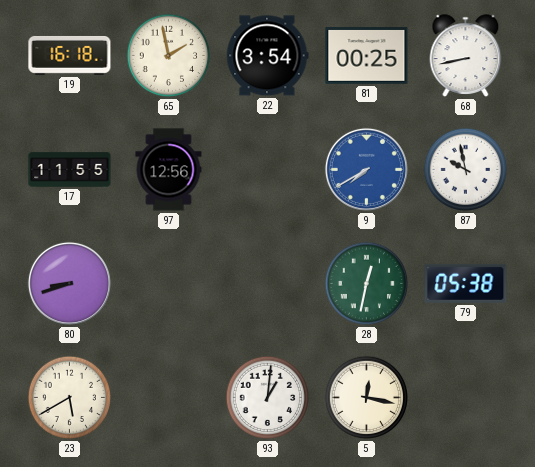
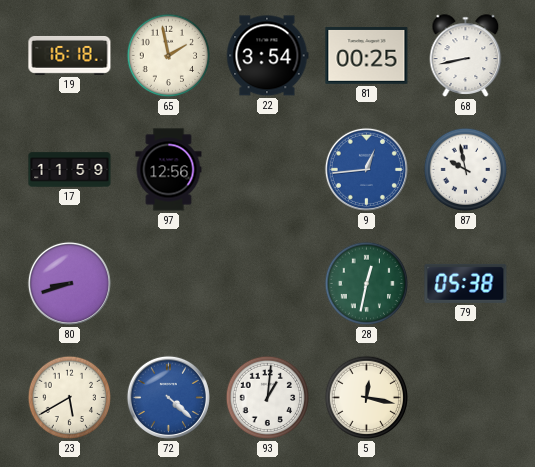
17: 11:55 -> 11:59 (70, 170)
9: 7:40 -> 12:44 (366, 169)
72: none -> 4:22 (168, 397)
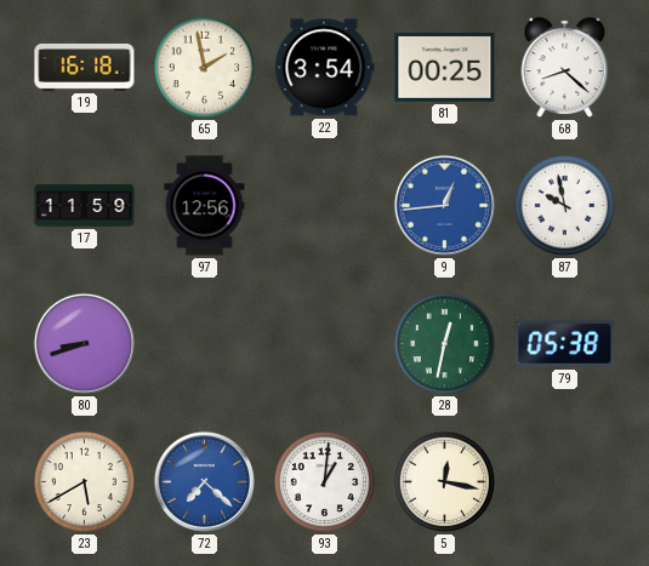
68: 8:43 -> 8:22 (565, 68)
72: 4:22 -> 7:22 (204, 481)
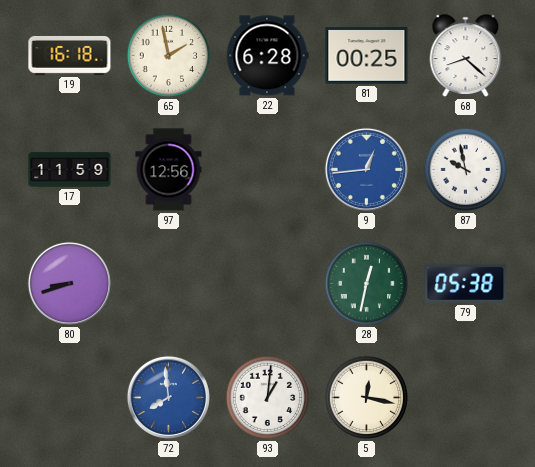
22: 3:54 -> 6:28 (267, 56)
23: 5:40 -> none (85, 482)
72: 7:22 -> 7:59 (168, 397)
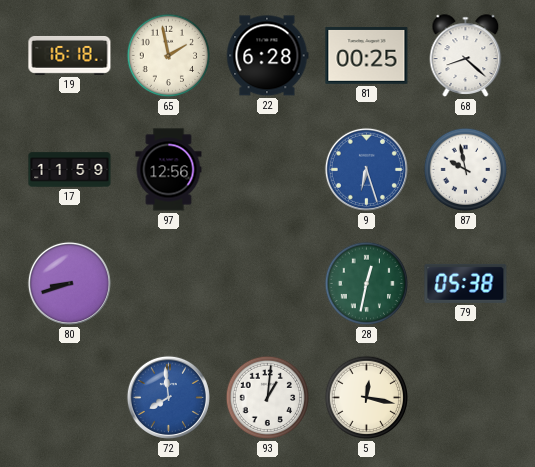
9: 12:44 -> 6:27 (366, 169)
